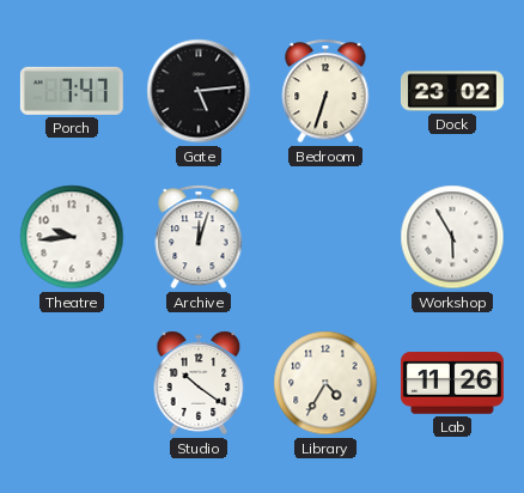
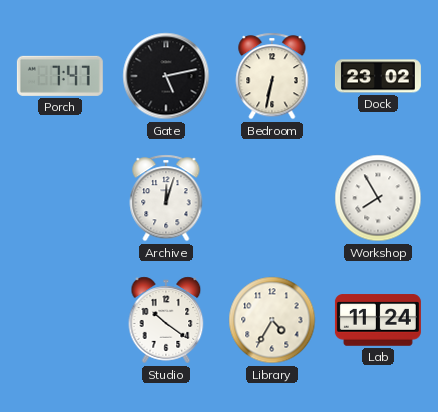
Gate: 5:14 -> 5:13 (166, 76)
Bedroom: 6:33 -> 6:32 (272, 76)
Theatre: 9:44 -> none (72, 237)
Workshop: 5:55 -> 7:55 (378, 198)
Lab: 11:26 -> 11:24 (378, 320)
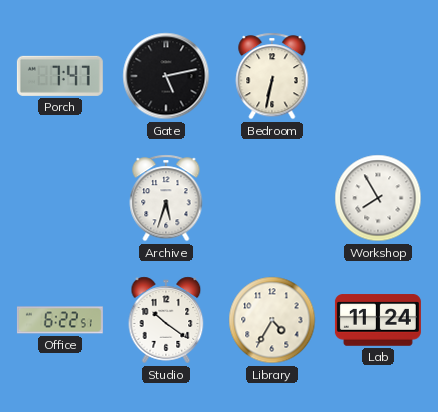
Dock: 23:02 -> none (378, 76)
Archive: 12:03 -> 5:33 (166, 198)
Office: none -> 6:22 (60, 320)
